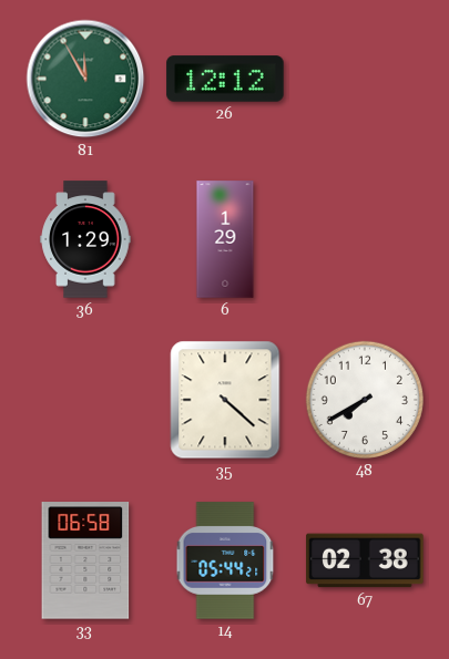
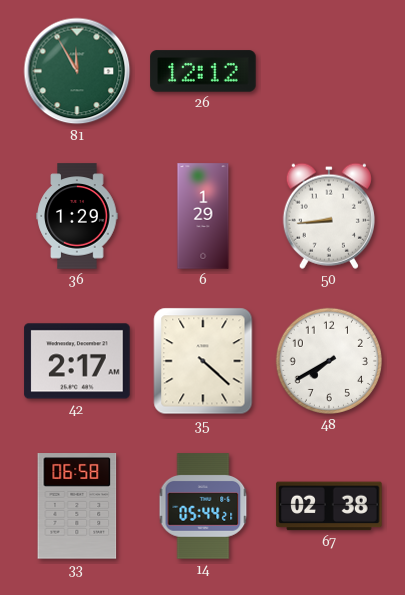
50: none -> 8:44 (329, 216)
42: none -> 2:17 (77, 361)
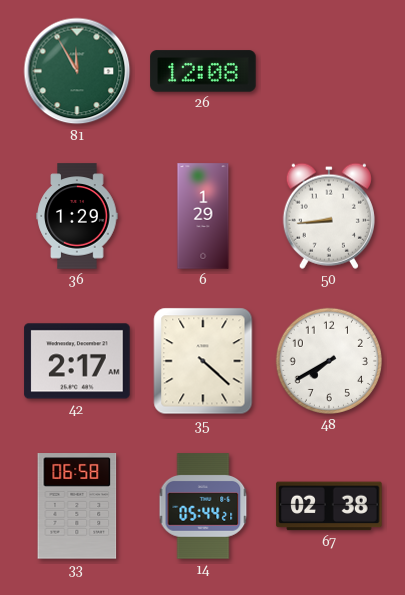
26: 12:12 -> 12:08 (203, 71)
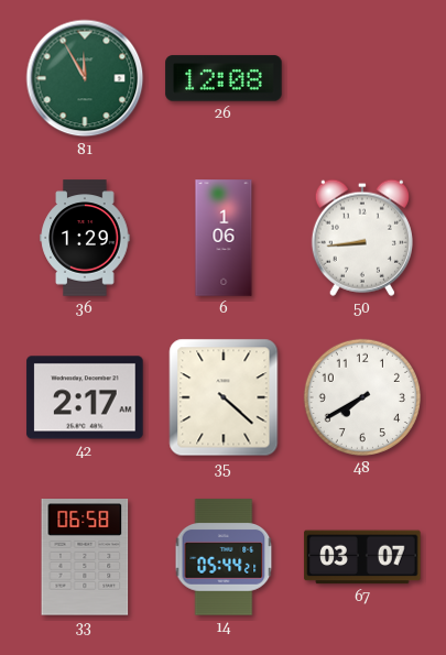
6: 1:29 -> 1:06 (224, 238)
67: 02:38 -> 03:07 (362, 557)
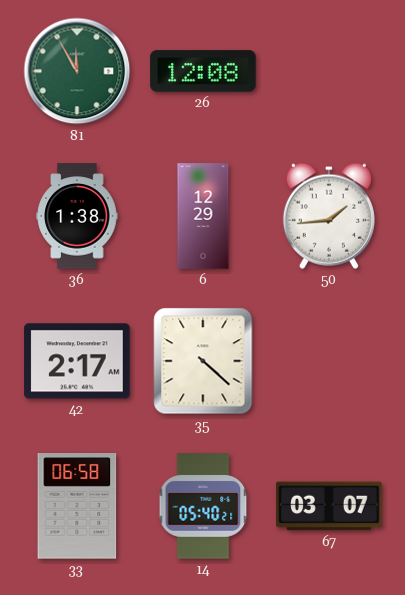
36: 1:29 -> 1:38 (77, 216)
6: 1:06 -> 12:29 (203, 216)
50: 8:44 -> 1:44 (329, 216)
48: 7:40 -> none (362, 397)
14: 05:44 -> 05:40 (203, 506)
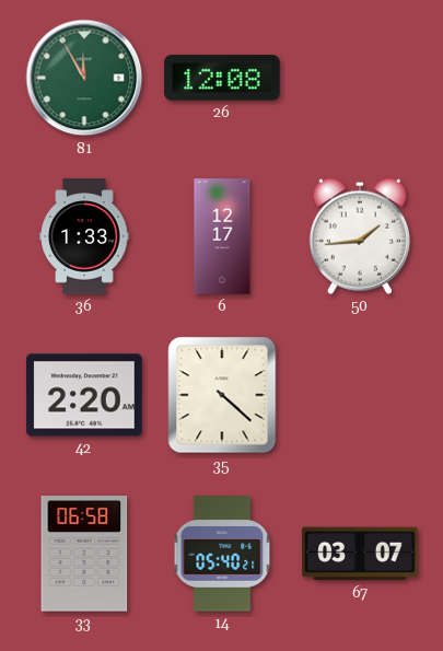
36: 1:38 -> 1:33 (84, 236)
6: 12:29 -> 12:17 (222, 236)
42: 2:17 -> 2:20 (84, 395)
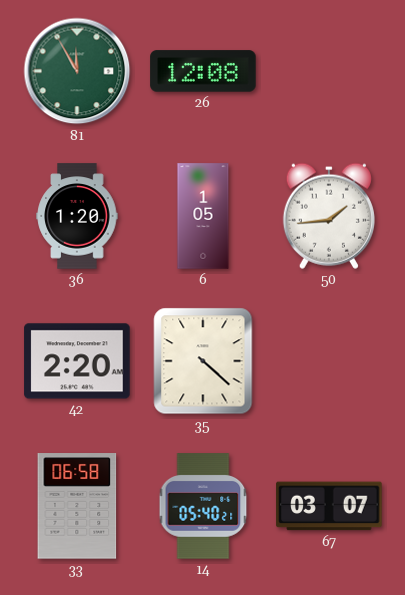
36: 1:33 -> 1:20 (77, 216)
6: 12:17 -> 1:05 (203, 216)
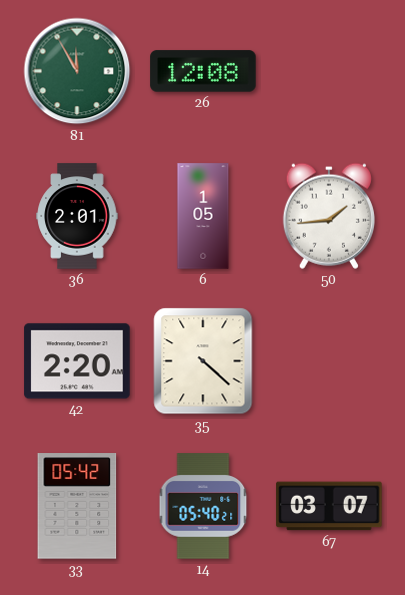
36: 1:20 -> 2:01 (77, 216)
33: 06:58 -> 05:42 (77, 506)
